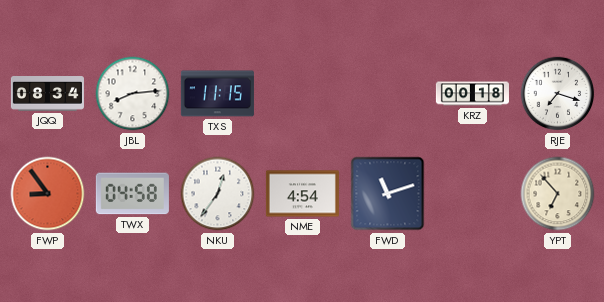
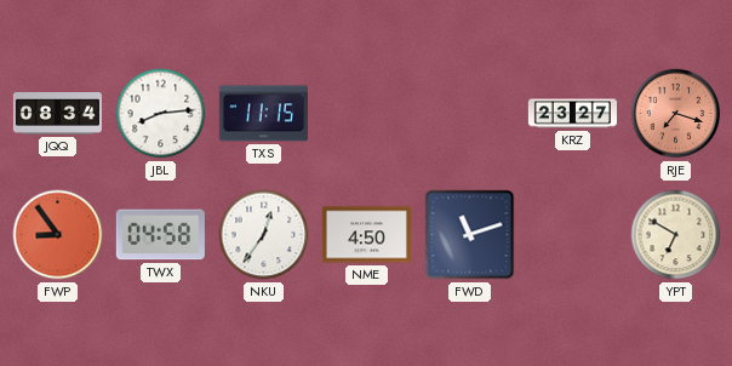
KRZ: 00:18 -> 23:27 (572, 114)
RJE dial: white -> salmon (676, 114)
NME: 4:54 -> 4:50 (366, 235)
YPT: 6:53 -> 6:50 (676, 235)
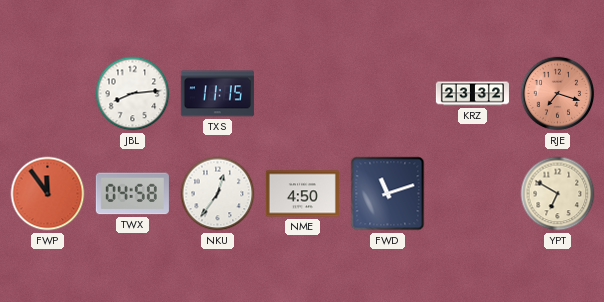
JQQ: 08:34 -> none (57, 114)
KRZ: 23:27 -> 23:32 (472, 94)
FWP: 8:54 -> 11:54 (48, 194)
